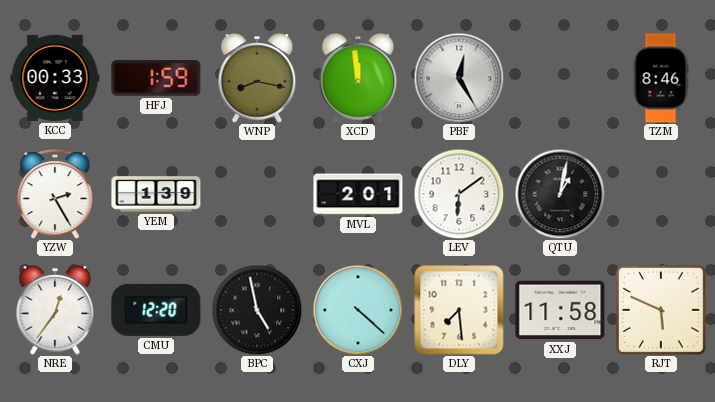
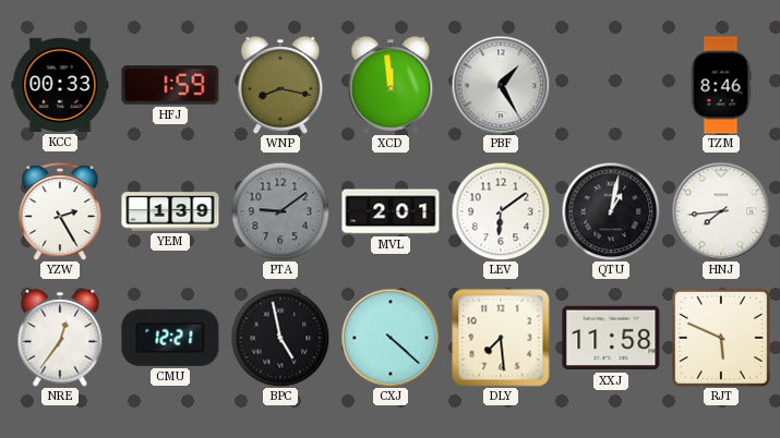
PBF: 12:25 -> 1:25 (501, 85)
PTA: none -> 9:09 (280, 211)
HNJ: none -> 7:44 (721, 211)
CMU: 12:20 -> 12:21 (170, 338)
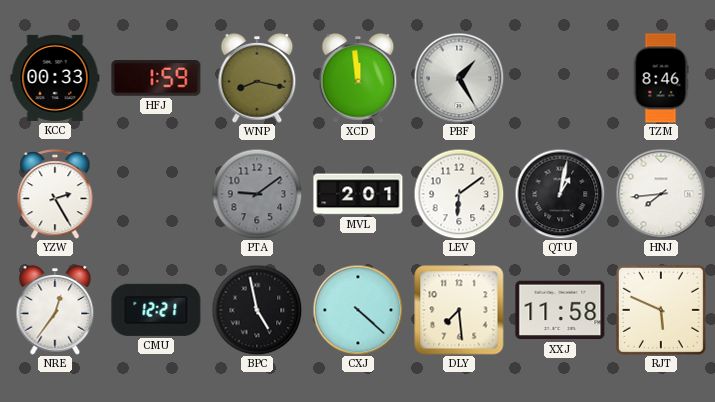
YEM: 1:39 -> none (170, 211)
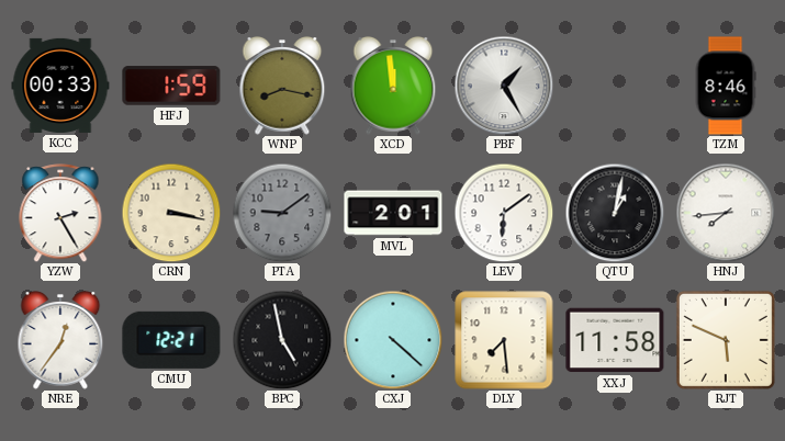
CRN: none -> 3:17 (171, 213)
